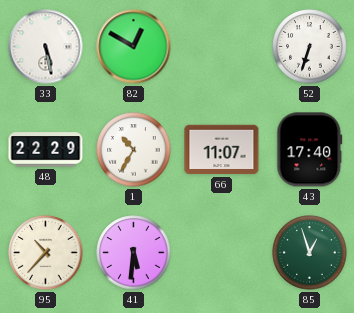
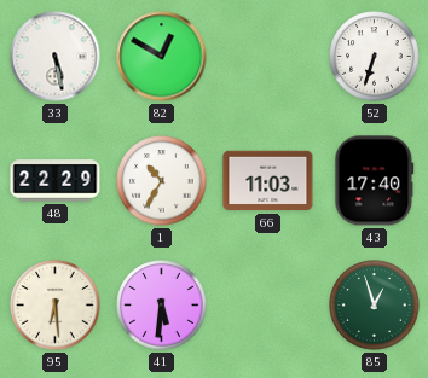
66: 11:07 -> 11:03 (268, 181)
95: 10:37 -> 6:29 (56, 306)
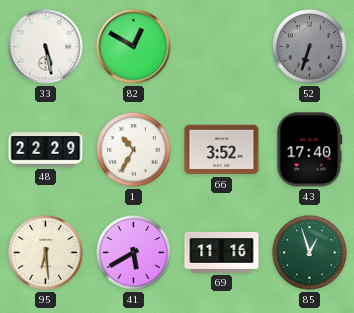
52 dial: white -> grey (310, 47)
66: 11:03 -> 3:52 (222, 150)
41: 5:31 -> 5:40 (134, 253)
69: none -> 11:16 (222, 252)
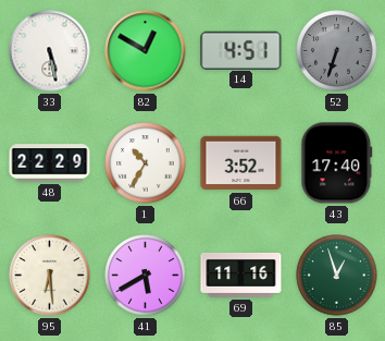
14: none -> 4:51 (241, 50)
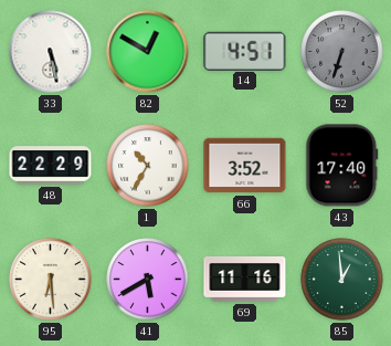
85: 12:57 -> 12:59 (342, 280)
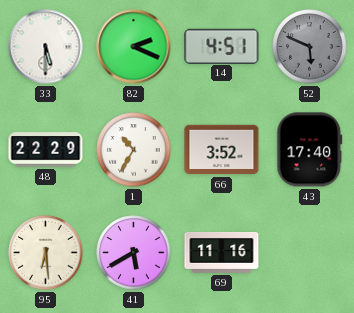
33: 5:28 -> 5:30 (46, 47)
82: 12:50 -> 2:19 (134, 47)
52: 6:33 -> 5:49 (310, 47)
85: 12:59 -> none (342, 280)
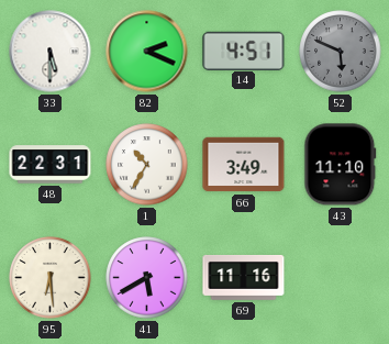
48: 22:29 -> 22:31 (51, 165)
66: 3:52 -> 3:49 (244, 165)
43: 17:40 -> 11:10 (341, 165)
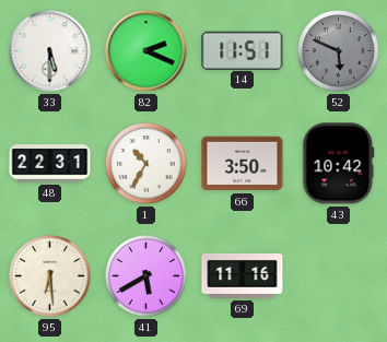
14: 4:51 -> 11:51 (243, 50)
66: 3:49 -> 3:50 (243, 164)
43: 11:10 -> 10:42 (339, 164)
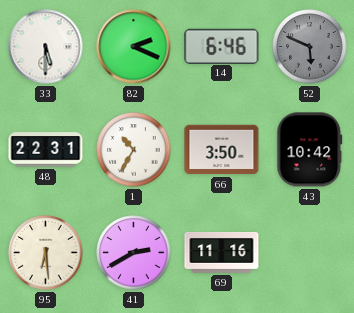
14: 11:51 -> 6:46 (222, 46)
41: 5:40 -> 2:40 (134, 253)
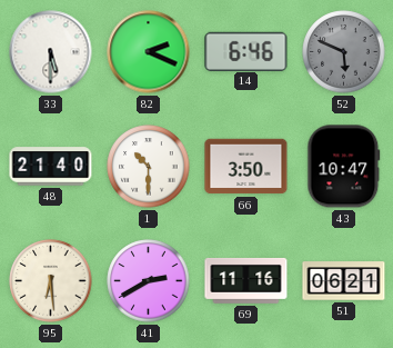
48: 22:31 -> 21:40 (51, 167)
1: 10:35 -> 10:30 (149, 167)
43: 10:42 -> 10:47 (344, 167)
51: none -> 06:21 (344, 281)
